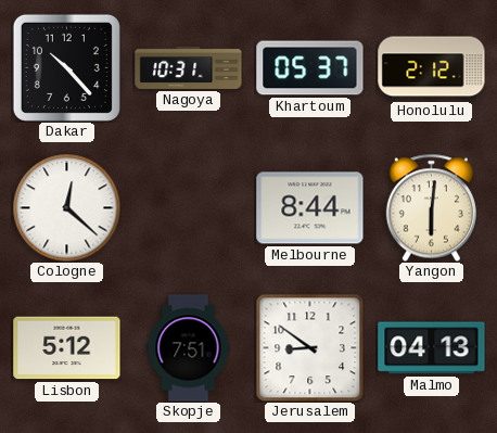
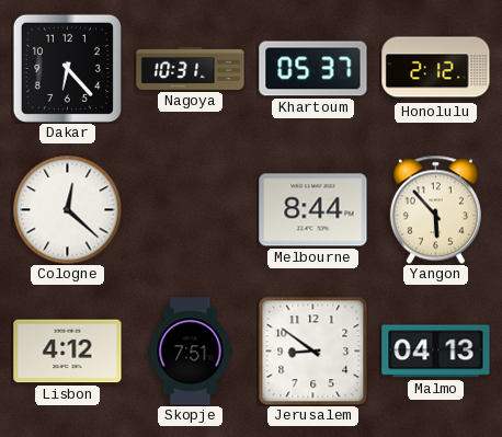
Dakar: 10:23 -> 6:23 (67, 68)
Yangon: 6:01 -> 5:53 (435, 209)
Lisbon: 5:12 -> 4:12 (68, 352)
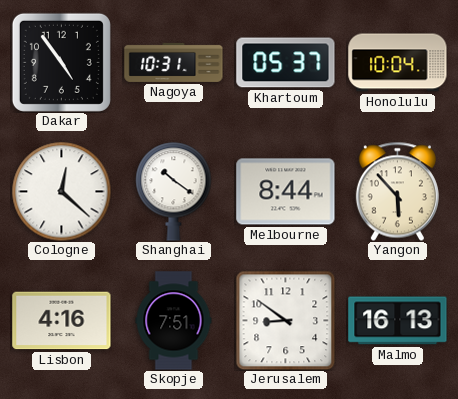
Dakar: 6:23 -> 4:54 (61, 62)
Honolulu: 2:12 -> 10:04 (398, 63)
Shanghai: none -> 10:21 (174, 192)
Lisbon: 4:12 -> 4:16 (62, 321)
Malmo: 04:13 -> 16:13 (398, 321)
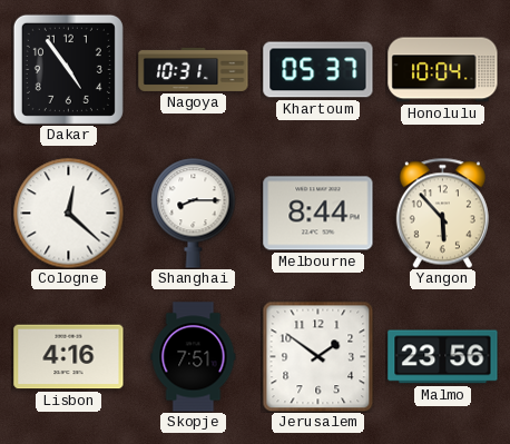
Shanghai: 10:21 -> 8:15 (194, 214)
Jerusalem: 8:51 -> 1:51 (317, 356)
Malmo: 16:13 -> 23:56 (443, 357)
